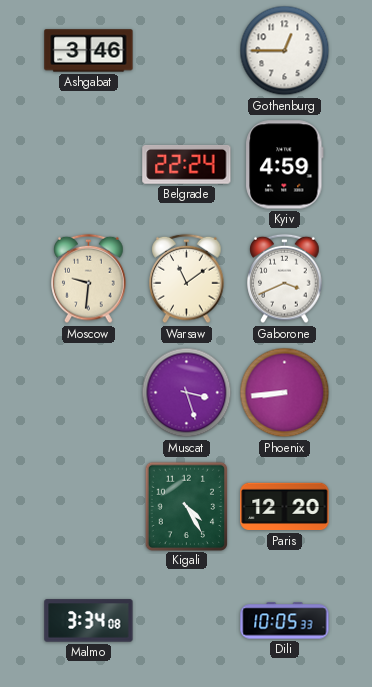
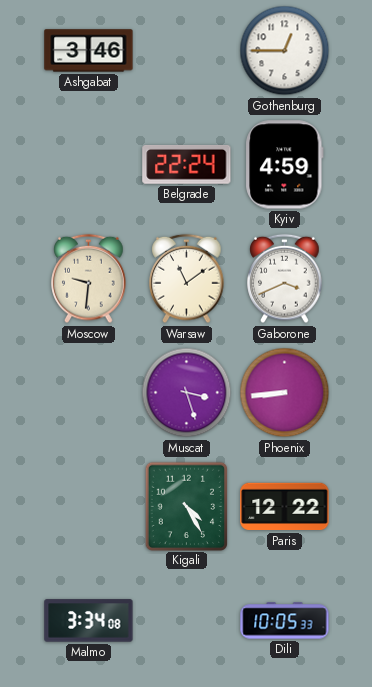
Paris: 12:20 -> 12:22 (285, 507)
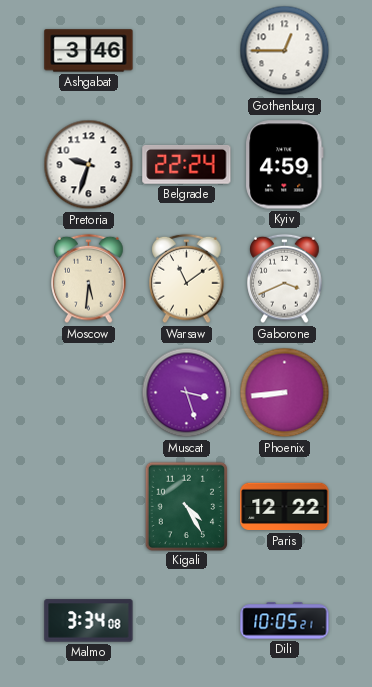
Pretoria: none -> 9:33 (89, 165)
Moscow: 9:31 -> 5:31 (89, 279)
Dili: 10:05:33 -> 10:05:21 (285, 621)
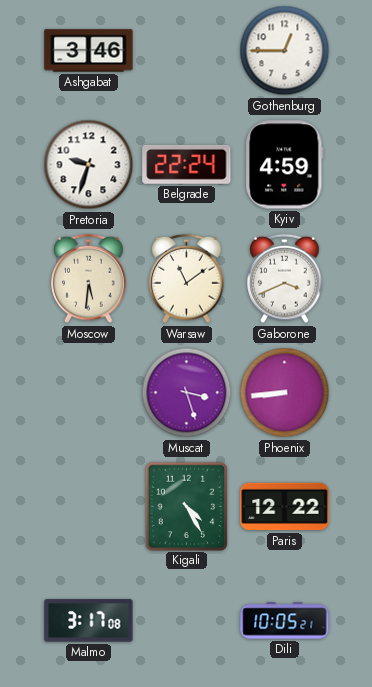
Malmo: 3:34 -> 3:17 (89, 621)
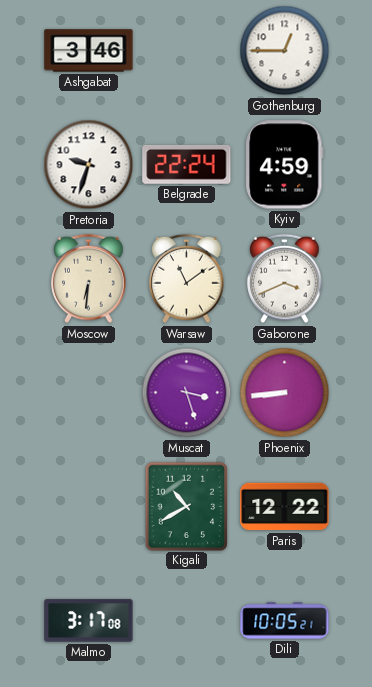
Moscow: 5:31 -> 6:31 (89, 279)
Kigali: 4:25 -> 10:40 (186, 506)
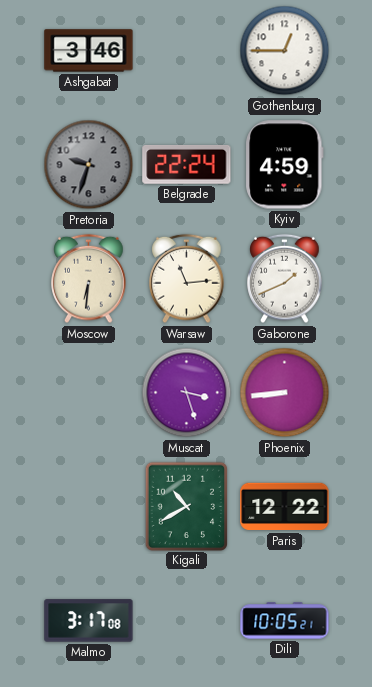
Pretoria dial: white -> grey (89, 165)
Warsaw: 11:09 -> 11:14 (187, 279)
Gaborone: 3:41 -> 1:41 (285, 279)
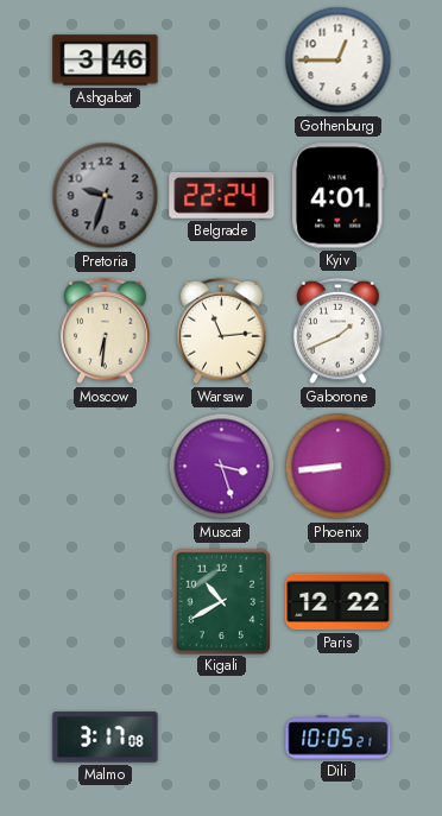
Kyiv: 4:59 -> 4:01 (339, 196)
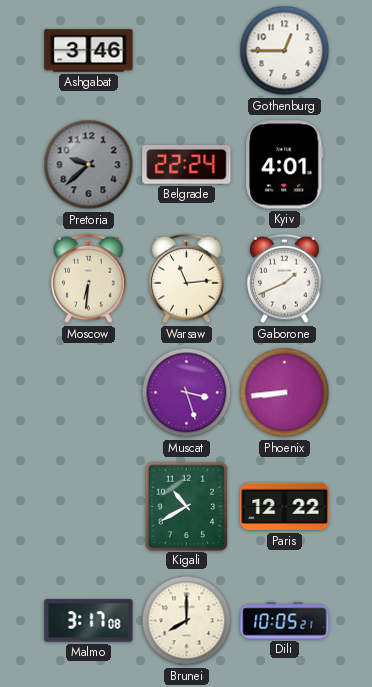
Pretoria: 9:33 -> 9:38 (89, 165)
Brunei: none -> 8:00 (187, 621)
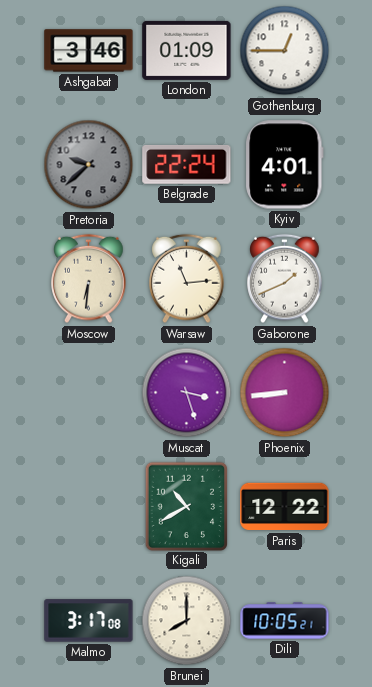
London: none -> 01:09 (187, 50)
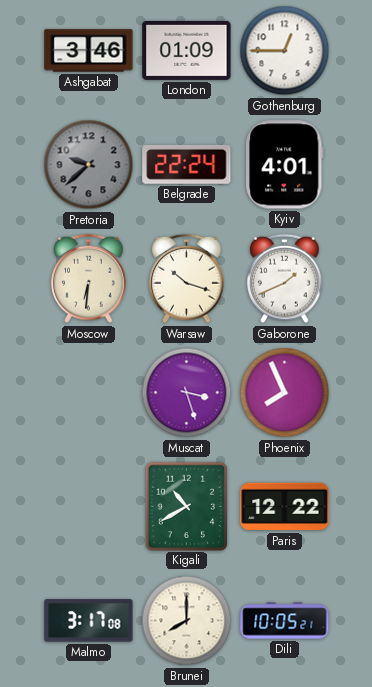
Warsaw: 11:14 -> 10:18 (187, 279)
Phoenix: 8:44 -> 7:56 (285, 393)
